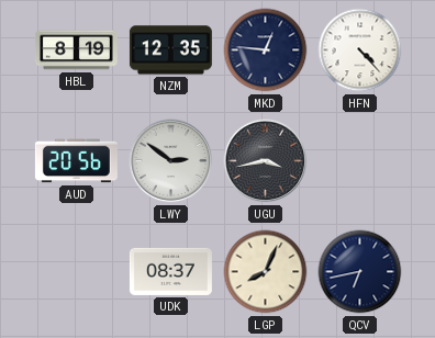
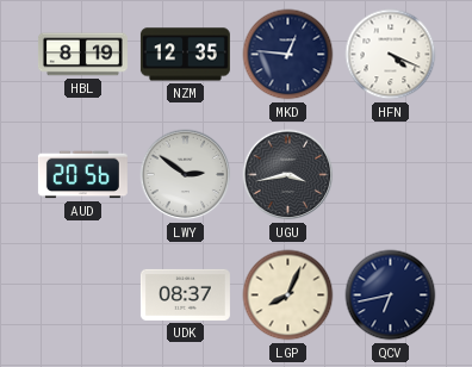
HFN: 4:23 -> 4:19 (391, 55)
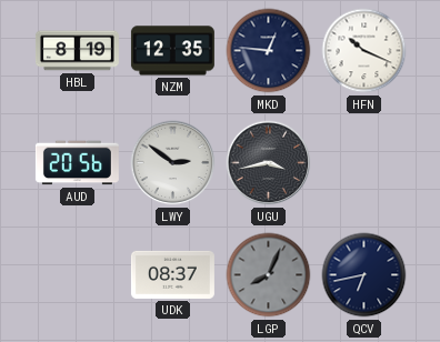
HFN: 4:19 -> 10:19 (364, 51)
LGP dial: cream -> grey (269, 275)
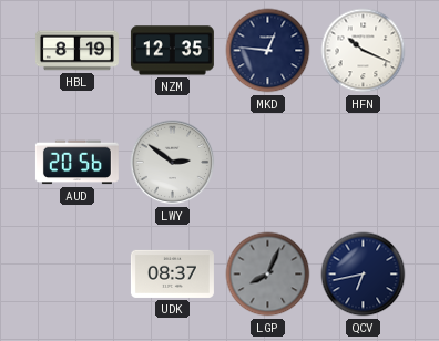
UGU: 3:43 -> none (269, 163)
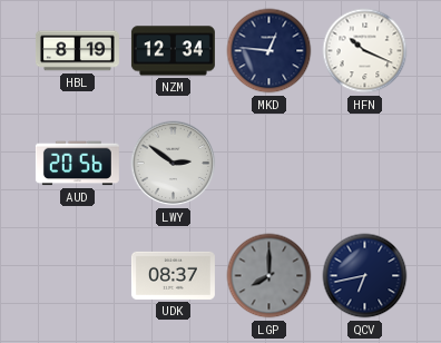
NZM: 12:35 -> 12:34 (173, 51)
LGP: 8:04 -> 8:00 (269, 276)
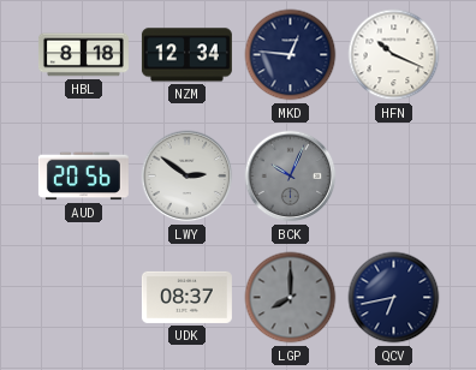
HBL: 8:19 -> 8:18 (83, 55)
BCK: none -> 10:04 (291, 177)
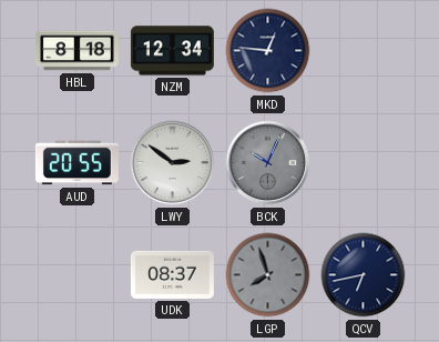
HFN: 10:19 -> none (394, 55)
AUD: 20:56 -> 20:55 (76, 163)
LGP: 8:00 -> 7:57 (268, 275)
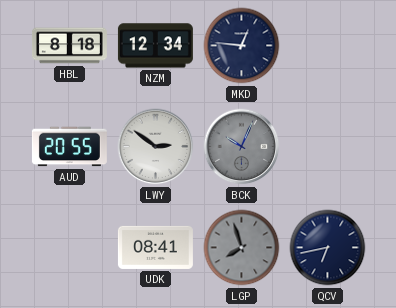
UDK: 08:37 -> 08:41 (155, 247)
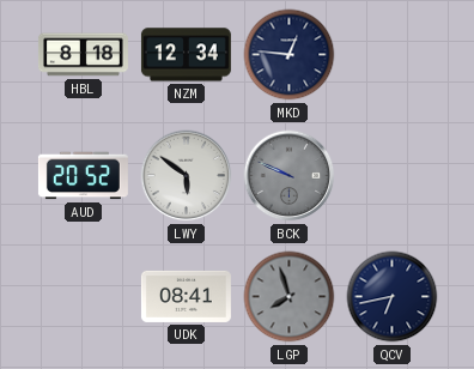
AUD: 20:55 -> 20:52 (83, 176)
LWY: 2:51 -> 5:51 (187, 176)
BCK: 10:04 -> 9:49 (290, 176)
